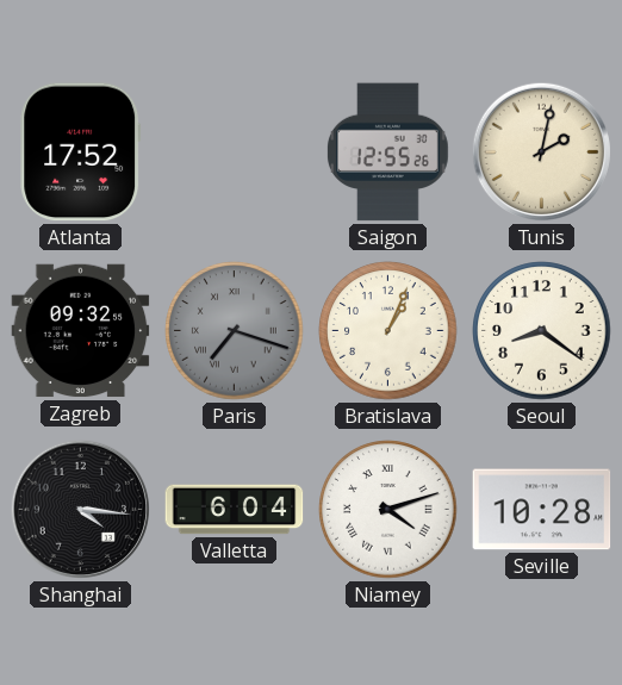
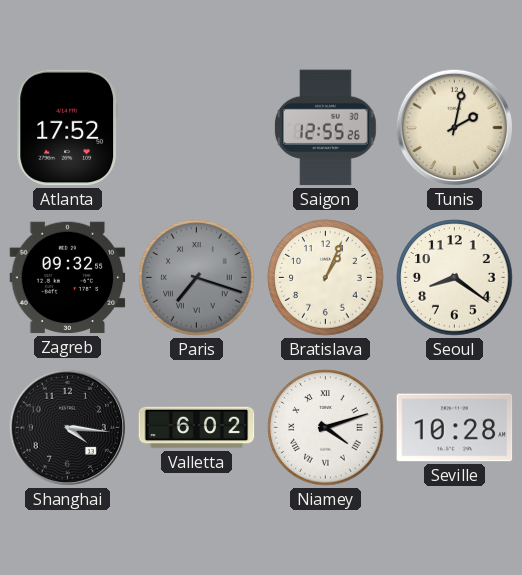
Valletta: 6:04 -> 6:02 (197, 428)
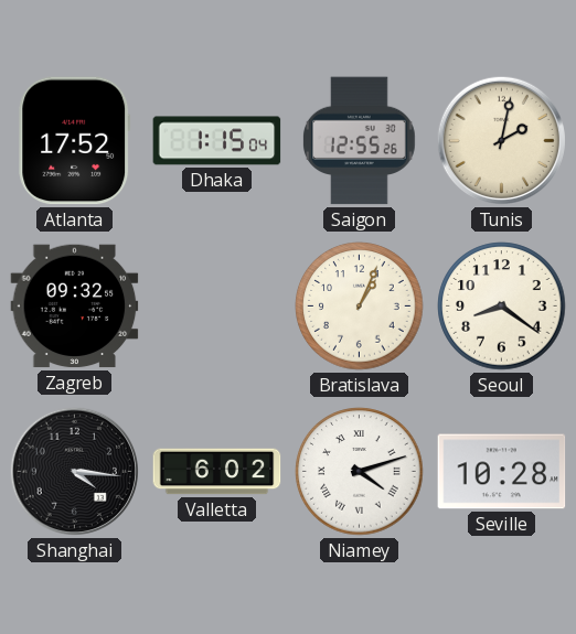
Dhaka: none -> 1:15 (217, 141)
Paris: 7:18 -> none (197, 278)
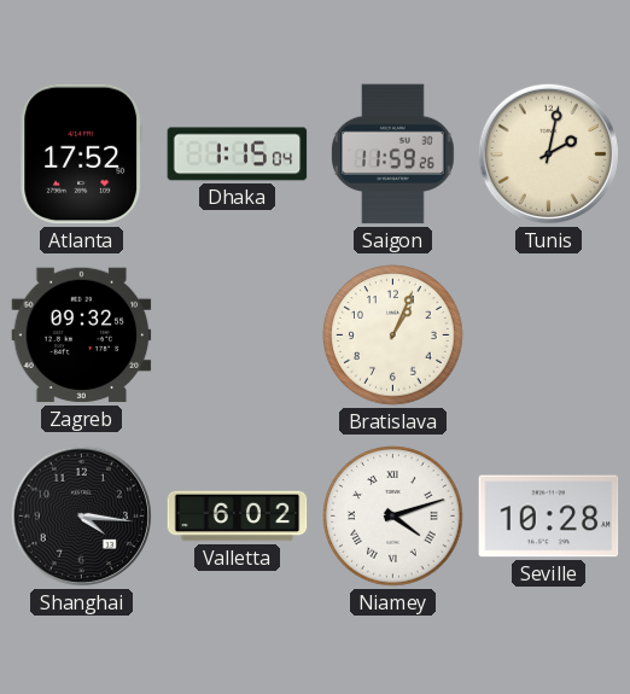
Saigon: 12:55 -> 11:59 (393, 154)
Seoul: 8:21 -> none (502, 307)
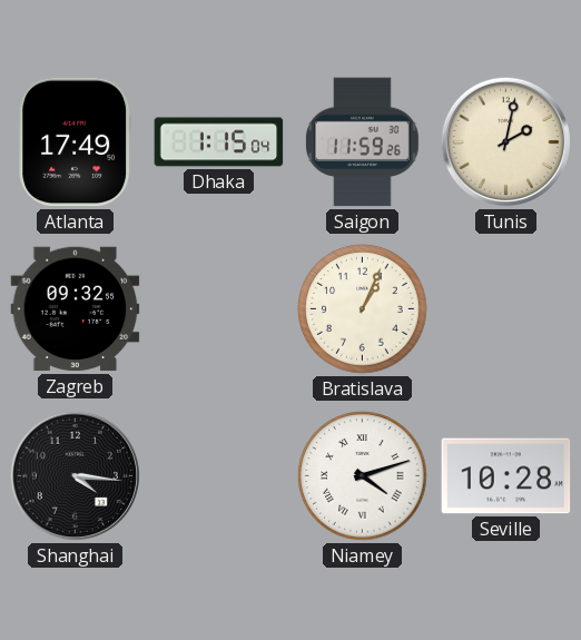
Atlanta: 17:52 -> 17:49 (76, 142)
Valletta: 6:02 -> none (238, 517)
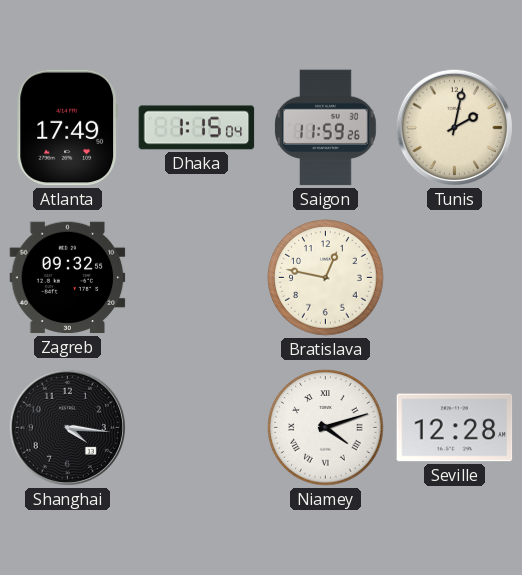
Bratislava: 1:04 -> 12:47 (326, 278)
Seville: 10:28 -> 12:28 (455, 428)
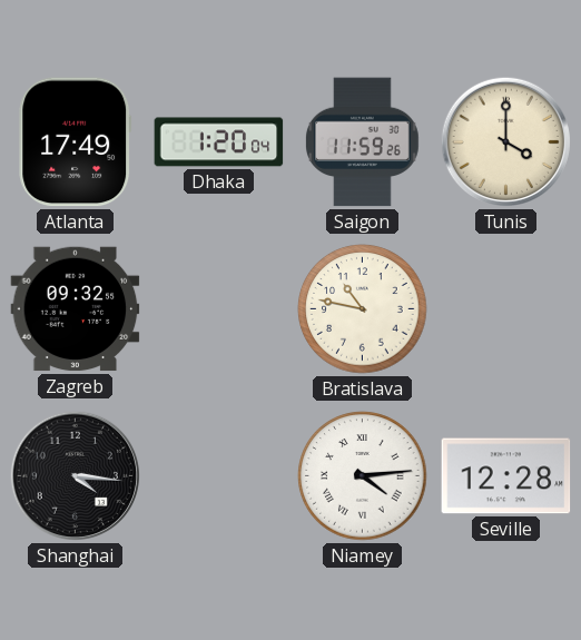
Dhaka: 1:15 -> 1:20 (219, 142)
Tunis: 2:02 -> 4:00 (505, 141)
Bratislava: 12:47 -> 10:47 (363, 309)
Niamey: 4:12 -> 4:14 (363, 476)
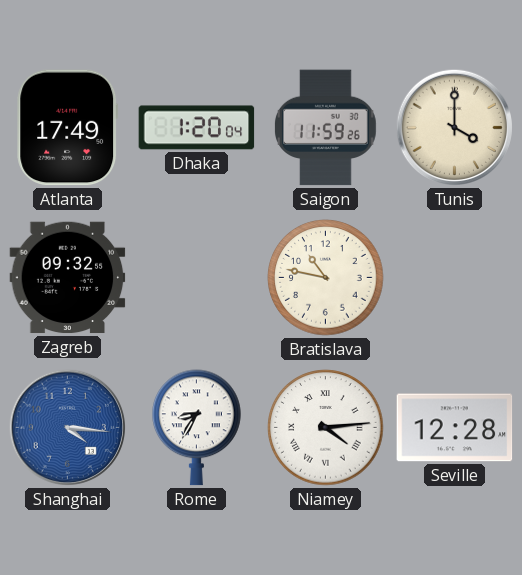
Shanghai dial: black -> blue (67, 427)
Rome: none -> 8:35 (197, 428)
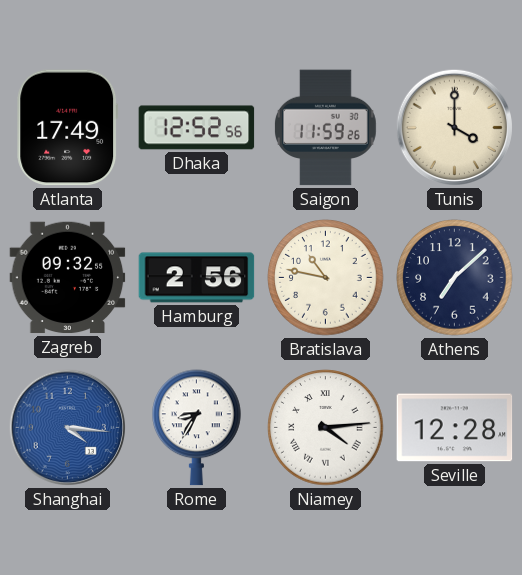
Dhaka: 1:20 -> 12:52 (197, 128)
Hamburg: none -> 2:56 (197, 278)
Athens: none -> 7:08 (455, 278)
